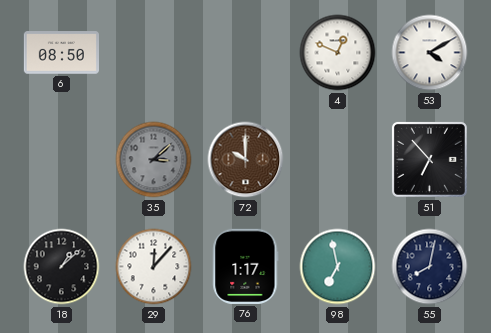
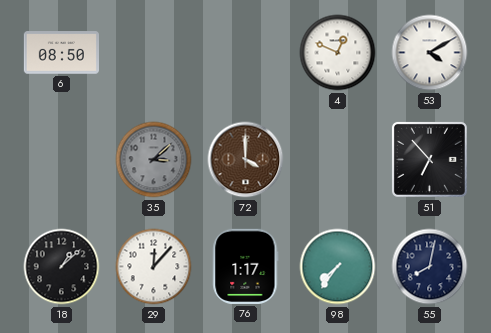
72: 10:00 -> 4:00 (246, 160)
98: 6:58 -> 7:36 (338, 267)
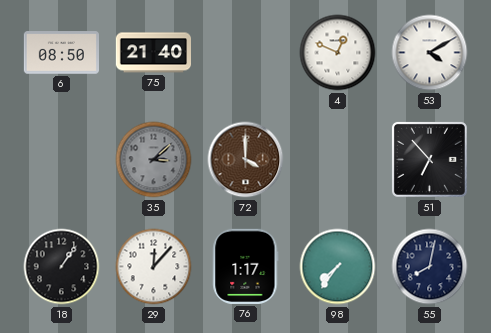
75: none -> 21:40 (153, 53)
18: 1:08 -> 1:06 (62, 267)
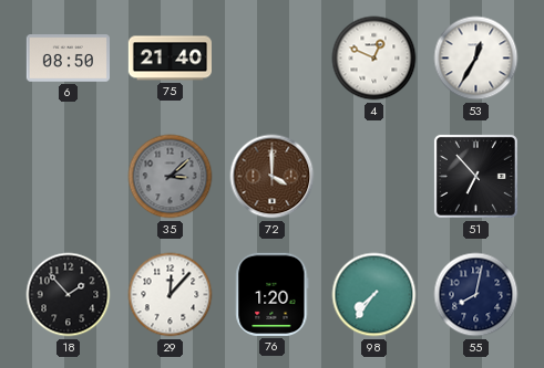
53: 4:10 -> 12:35 (476, 59)
18: 1:06 -> 1:53 (69, 295)
76: 1:17 -> 1:20 (273, 294)
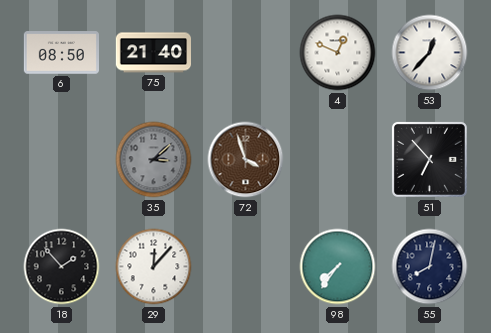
53: 12:35 -> 12:37 (430, 53)
72: 4:00 -> 3:57 (246, 160)
76: 1:20 -> none (273, 294)
